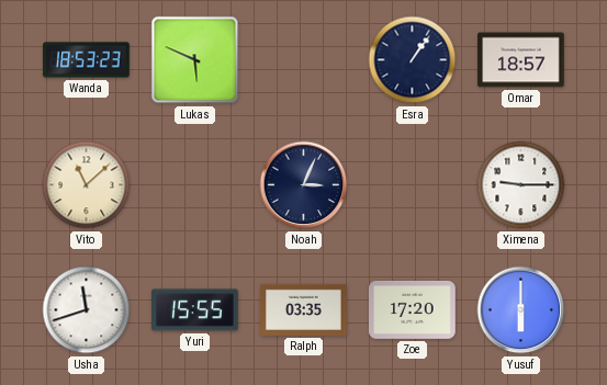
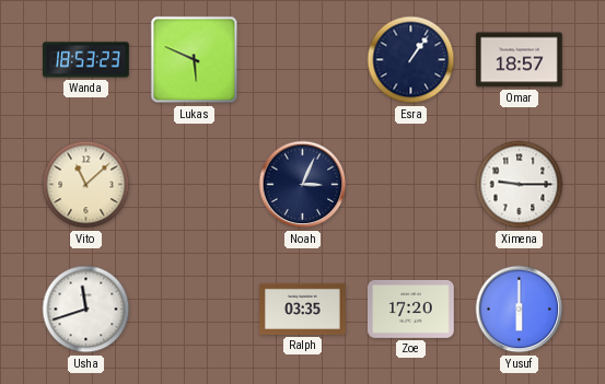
Yuri: 15:55 -> none (195, 310)
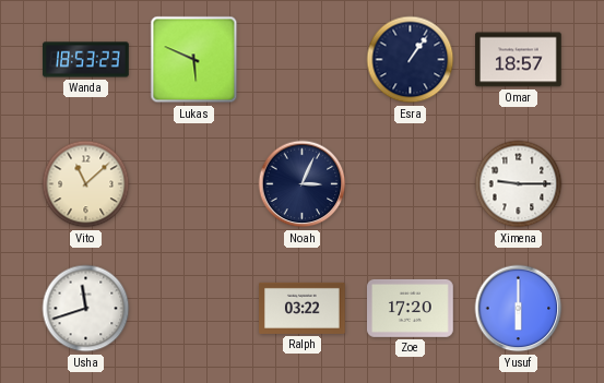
Ralph: 03:35 -> 03:22 (303, 308)
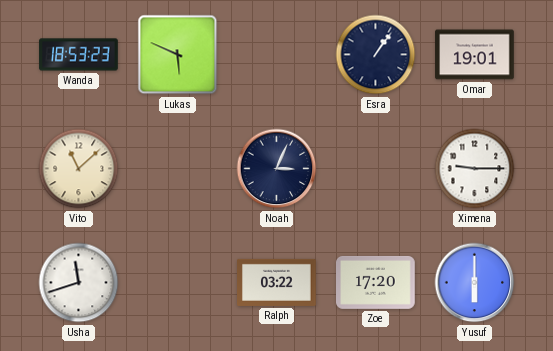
Omar: 18:57 -> 19:01 (475, 55)
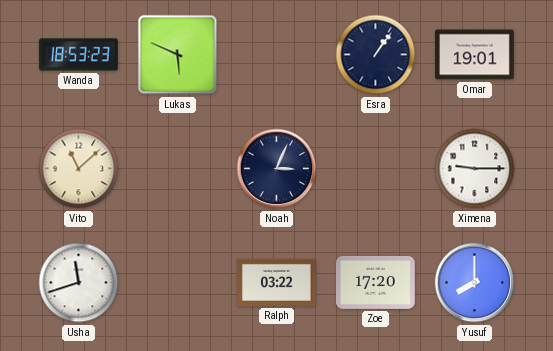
Yusuf: 6:00 -> 8:00 (475, 283)
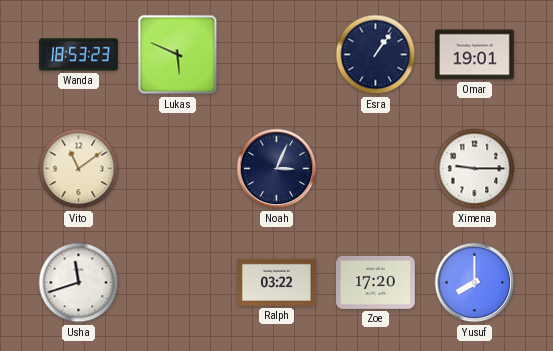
Vito: 11:08 -> 11:09 (79, 169)
